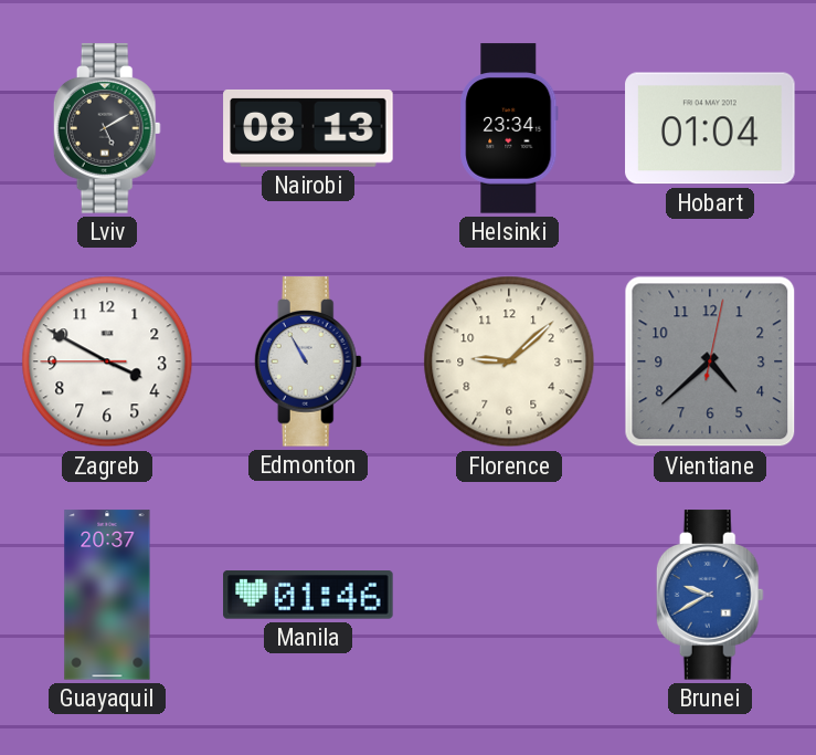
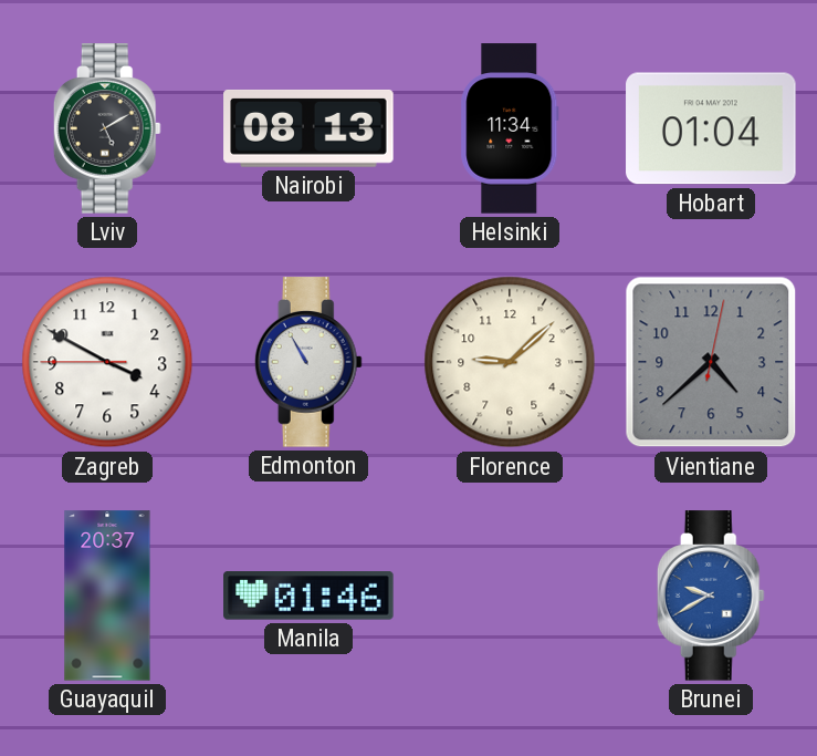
Helsinki: 23:34 -> 11:34 (510, 128)
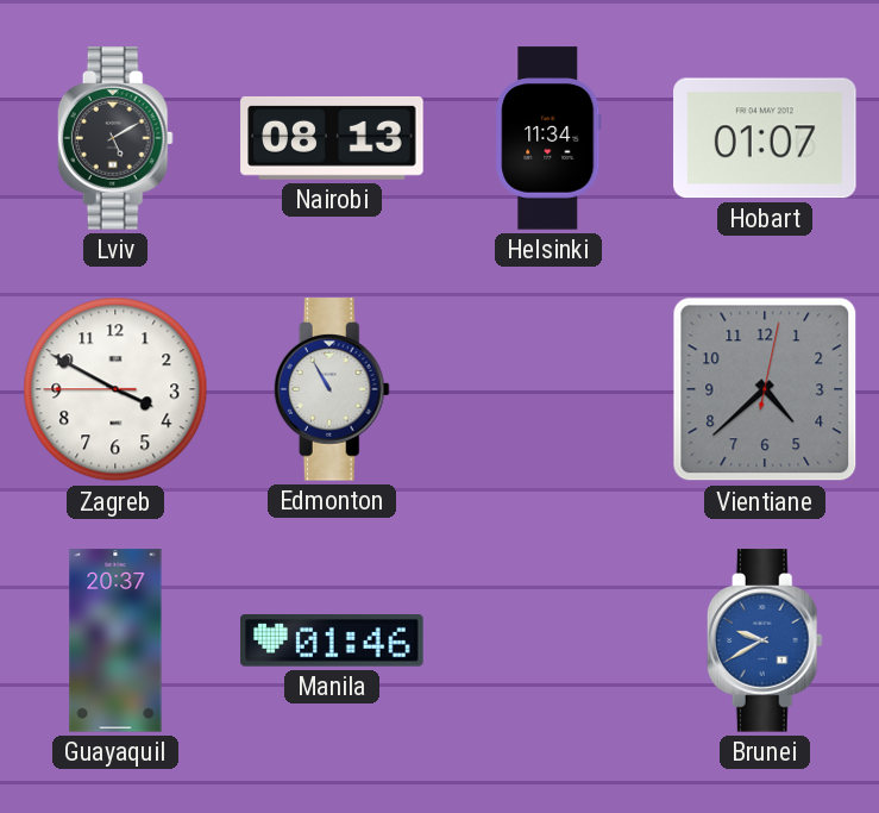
Hobart: 01:04 -> 01:07 (765, 138)
Florence: 9:08 -> none (510, 362)
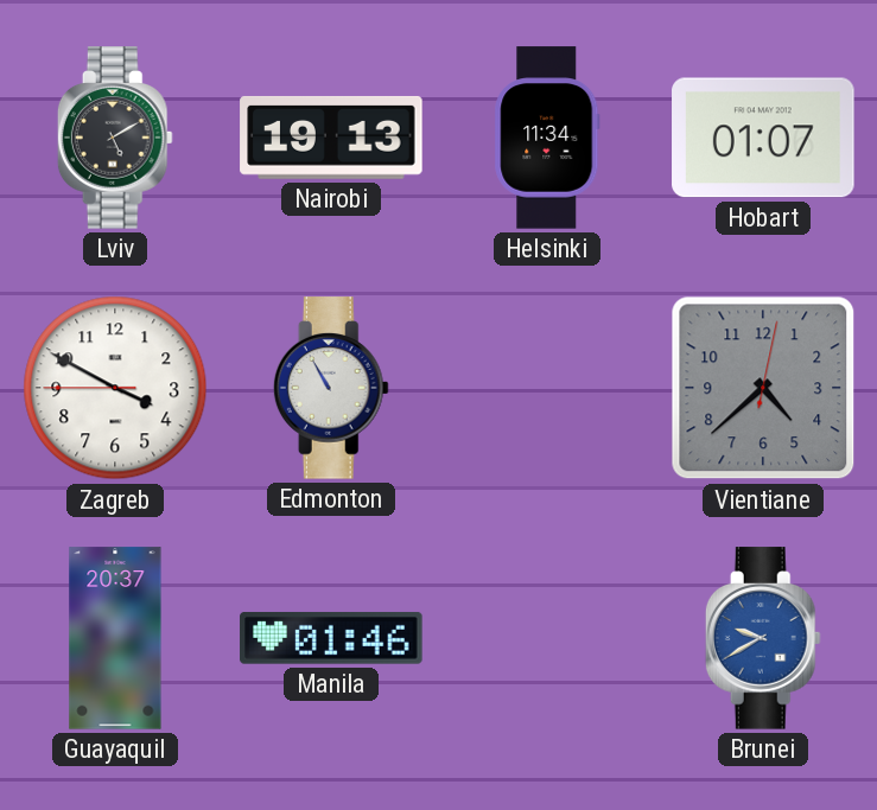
Nairobi: 08:13 -> 19:13 (331, 138)
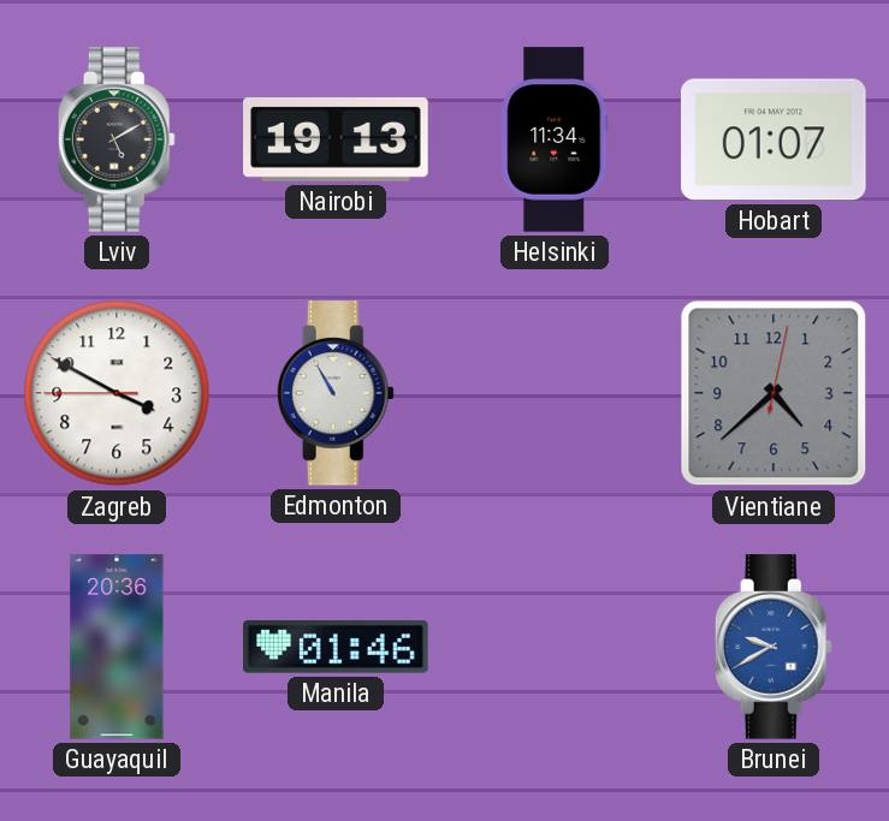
Guayaquil: 20:37 -> 20:36 (117, 647)
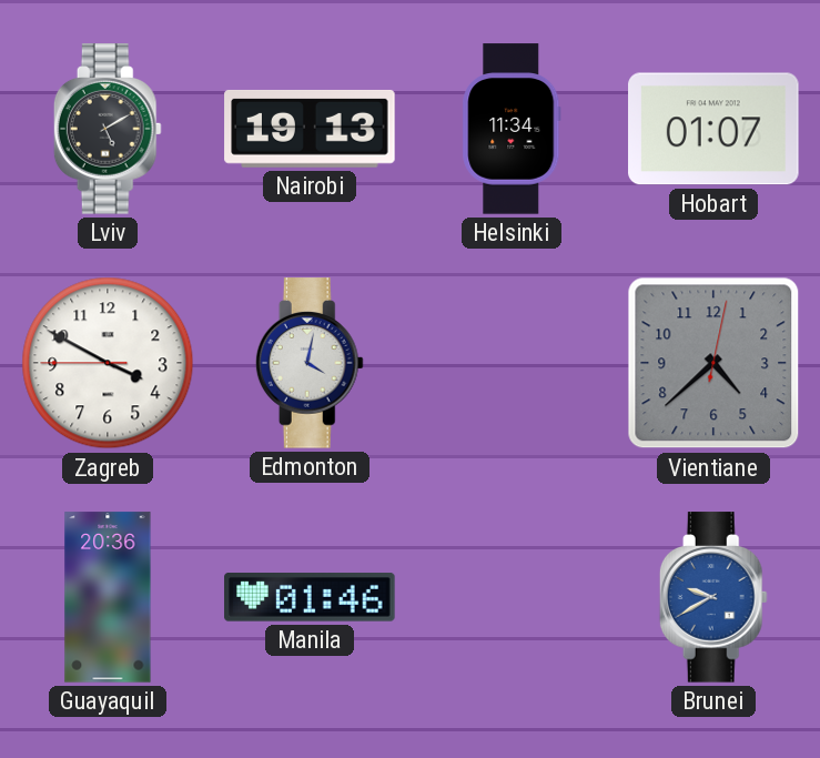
Edmonton: 10:55 -> 4:02 (310, 363)
